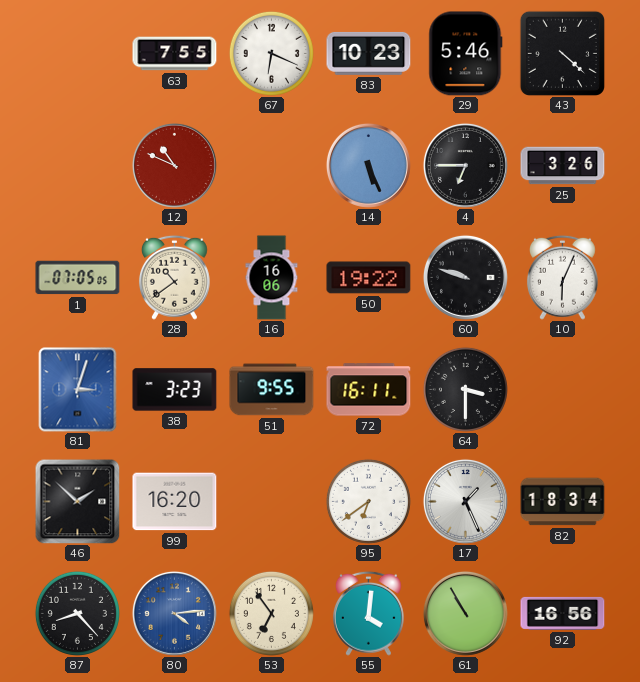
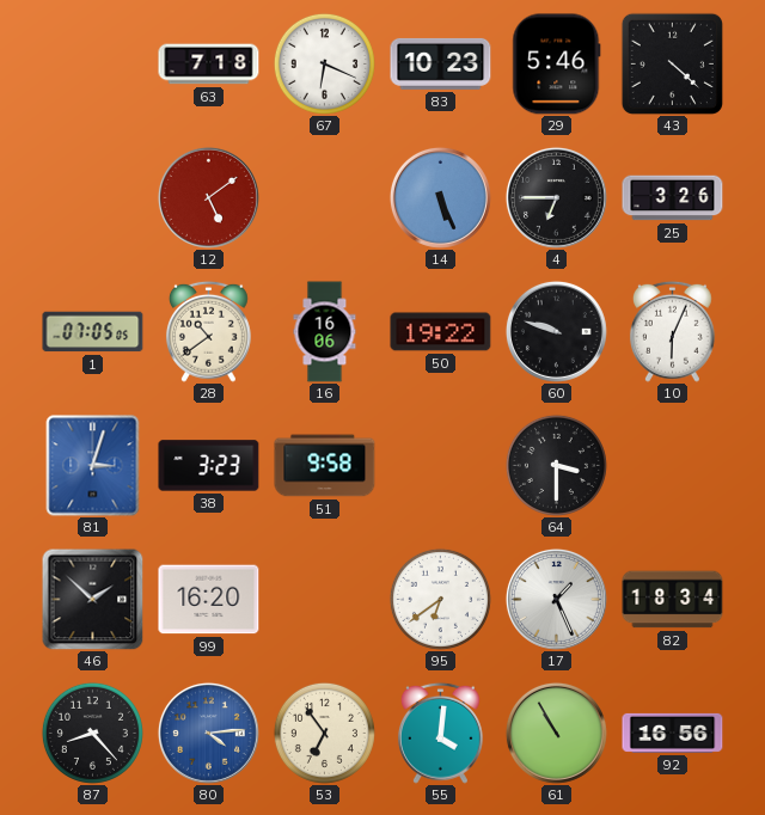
63: 7:55 -> 7:18 (209, 65)
12: 10:49 -> 5:09 (208, 197)
51: 9:55 -> 9:58 (325, 466)
72: 16:11 -> none (369, 390)
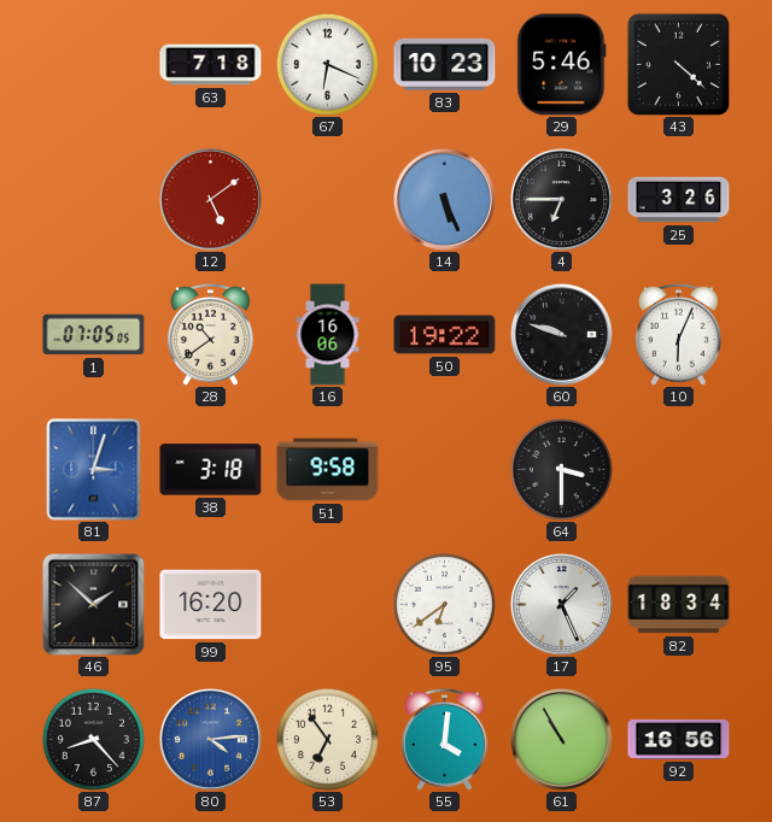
38: 3:23 -> 3:18 (211, 470)
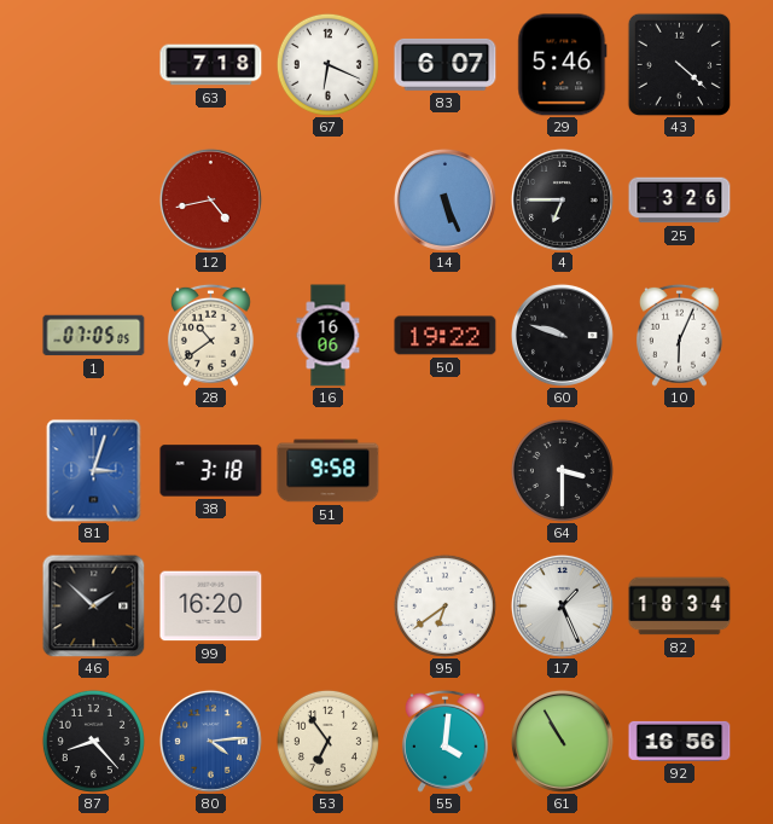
83: 10:23 -> 6:07 (446, 64)
12: 5:09 -> 4:43 (210, 199)
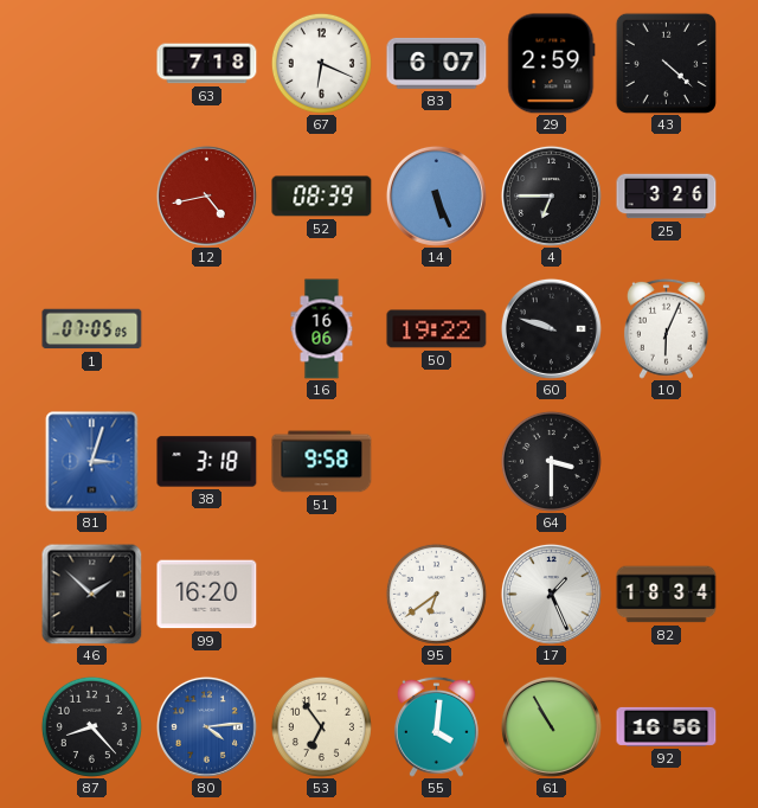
29: 5:46 -> 2:59 (552, 64)
52: none -> 08:39 (322, 197)
28: 10:39 -> none (210, 335)
